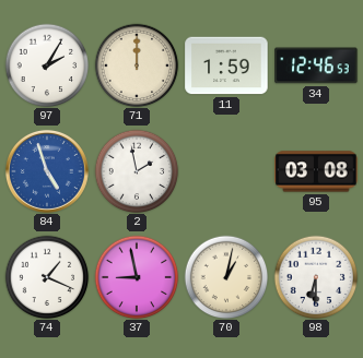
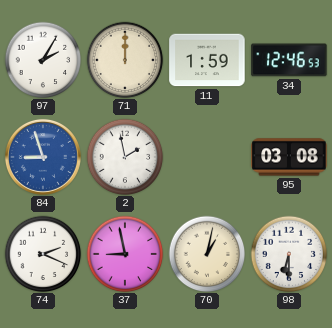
84: 4:57 -> 8:57 (43, 157)
74: 1:19 -> 2:19 (43, 254)
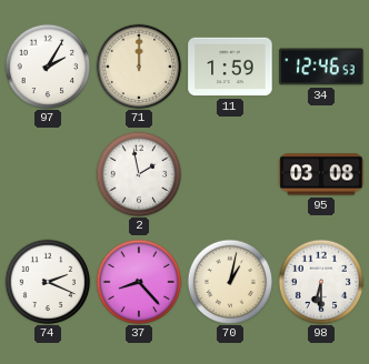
84: 8:57 -> none (43, 157)
37: 8:58 -> 8:23 (139, 282)
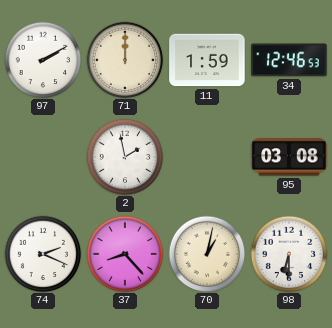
97: 2:05 -> 2:10 (43, 60)
